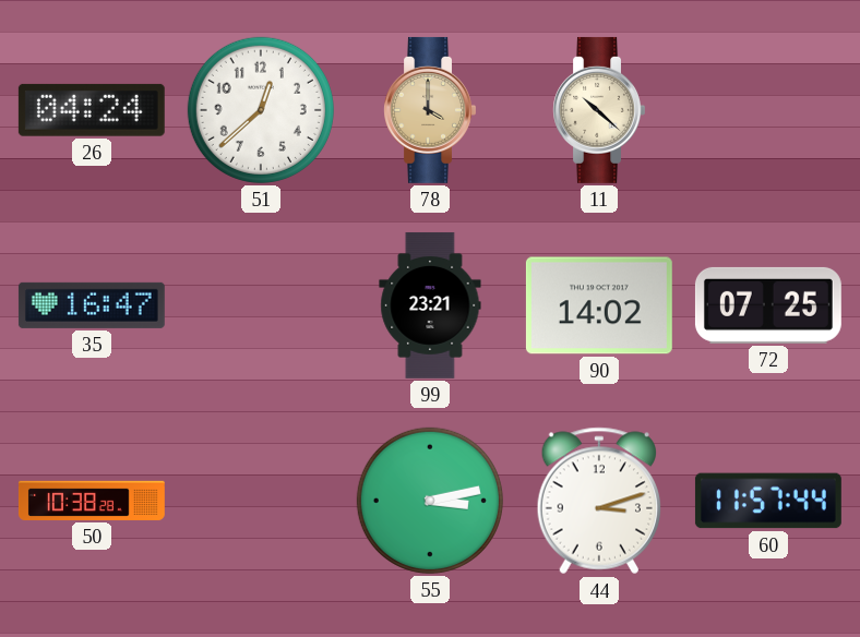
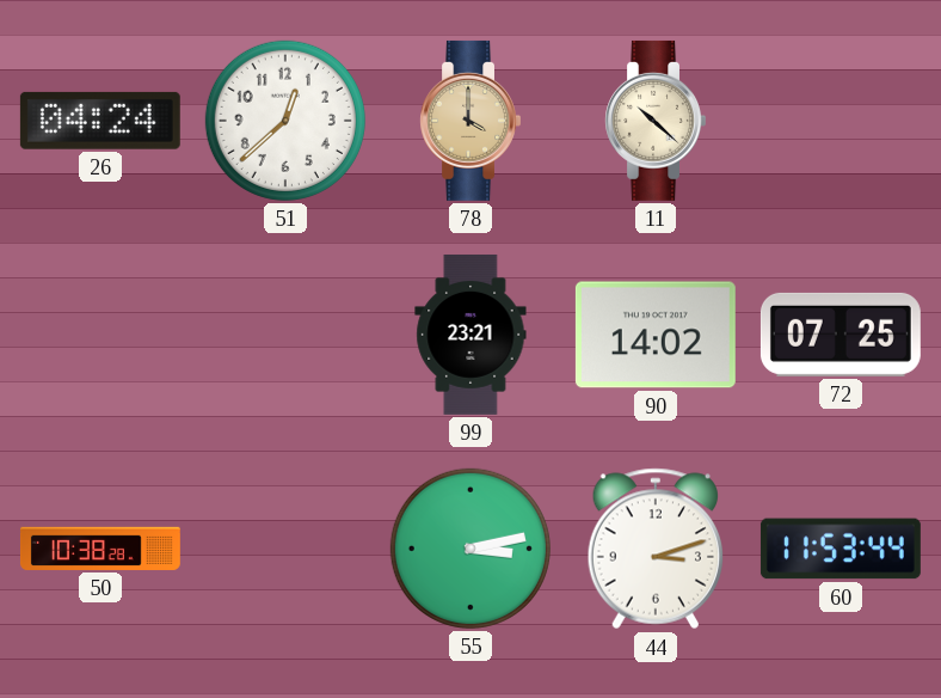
35: 16:47 -> none (92, 305)
60: 11:57 -> 11:53 (841, 549)
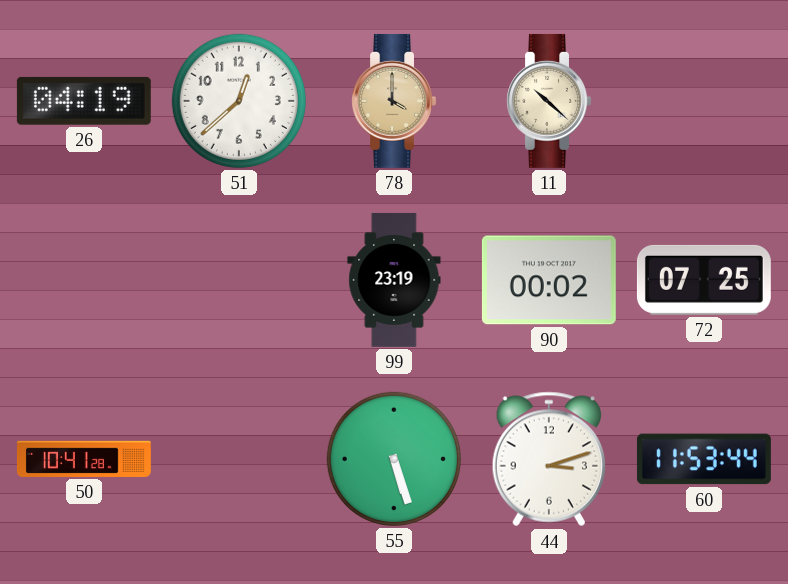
26: 04:24 -> 04:19 (84, 101)
99: 23:21 -> 23:19 (394, 280)
90: 14:02 -> 00:02 (549, 280)
50: 10:38 -> 10:41 (84, 459)
55: 3:13 -> 5:27 (394, 459)
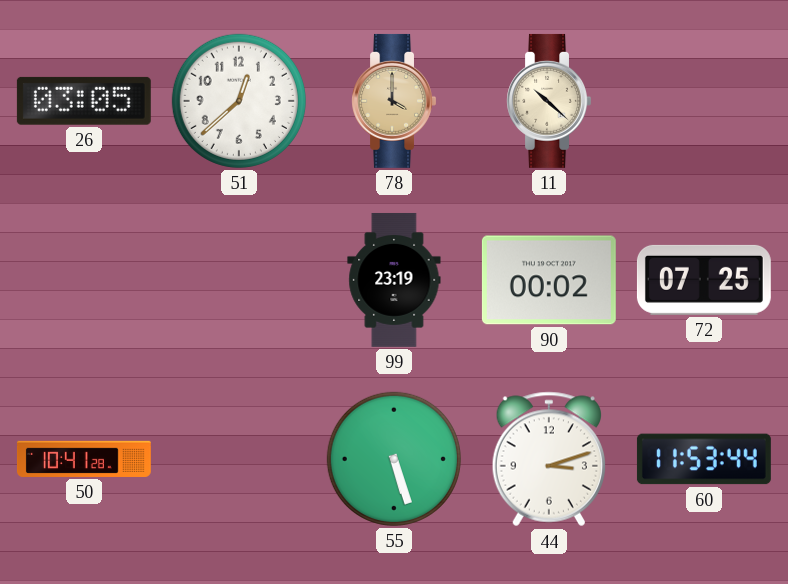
26: 04:19 -> 03:05 (84, 101)
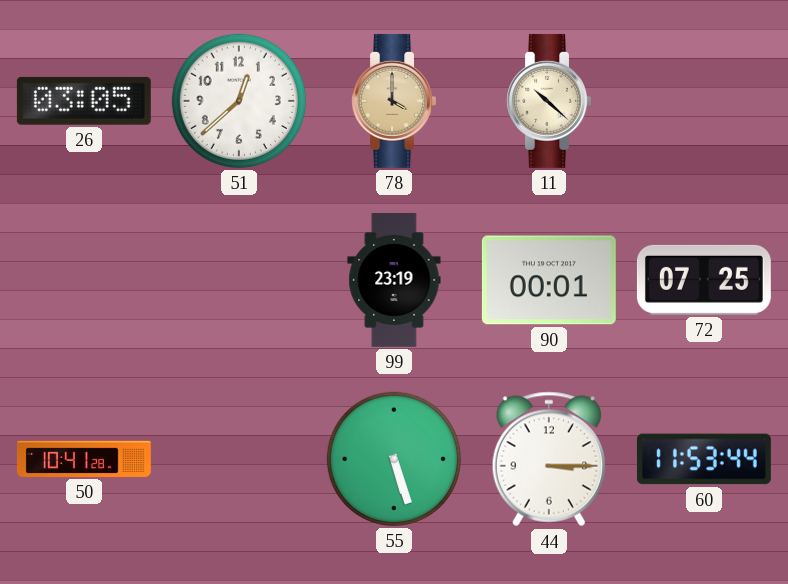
90: 00:02 -> 00:01 (549, 280)
44: 3:12 -> 3:15 (548, 459)
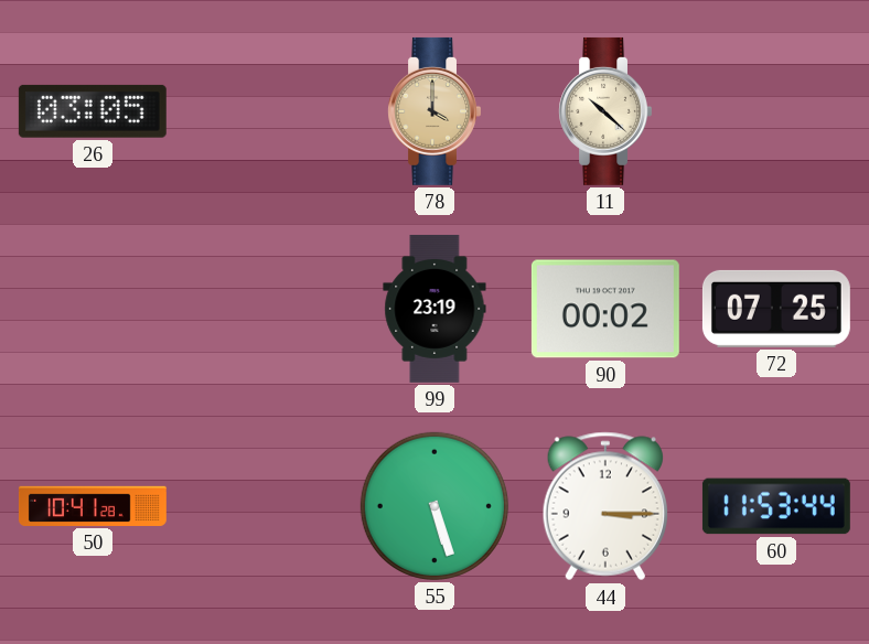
51: 12:38 -> none (239, 101)
90: 00:01 -> 00:02 (605, 309)
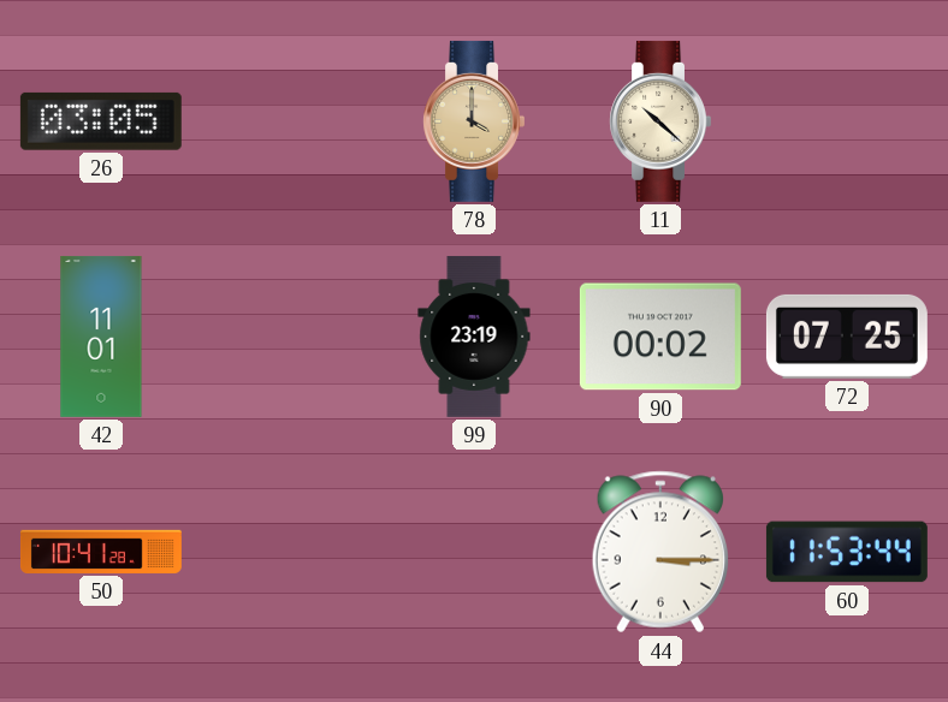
42: none -> 11:01 (101, 337)
55: 5:27 -> none (434, 506)
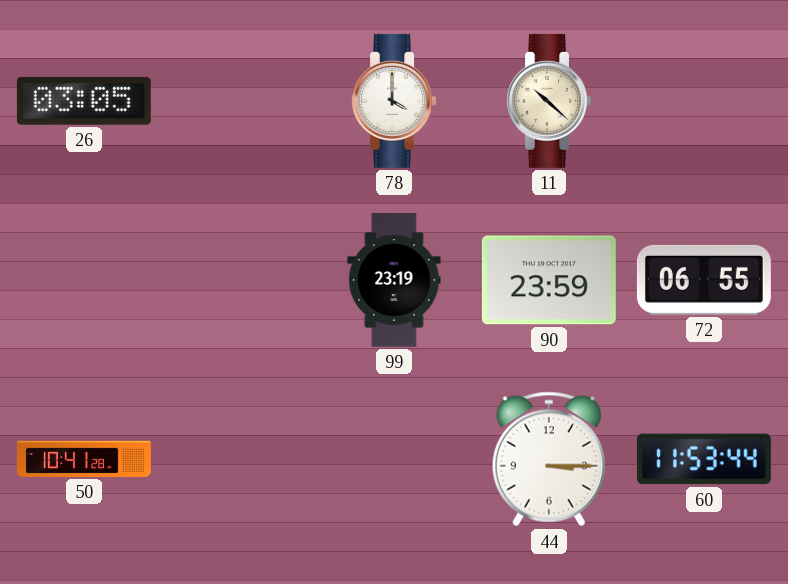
78 dial: champagne -> white (393, 101)
42: 11:01 -> none (101, 337)
90: 00:02 -> 23:59 (549, 280)
72: 07:25 -> 06:55 (704, 280)
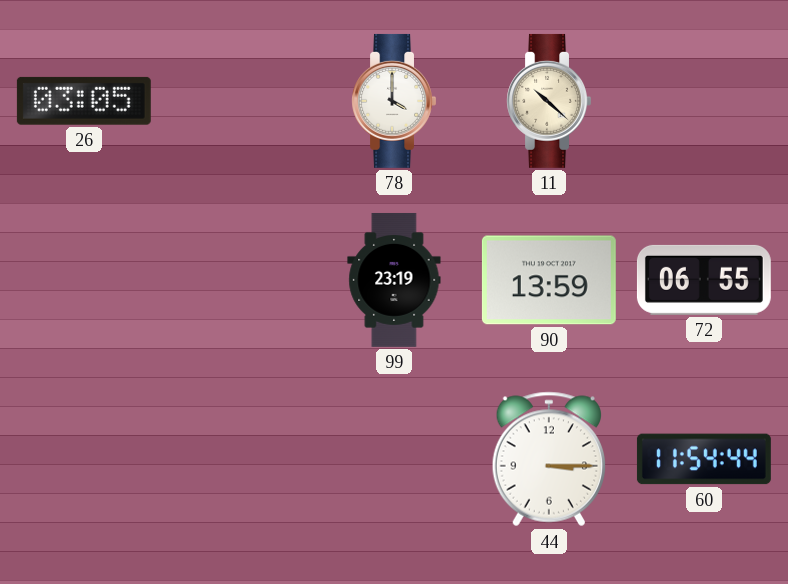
90: 23:59 -> 13:59 (549, 280)
50: 10:41 -> none (84, 459)
60: 11:53 -> 11:54 (704, 459)
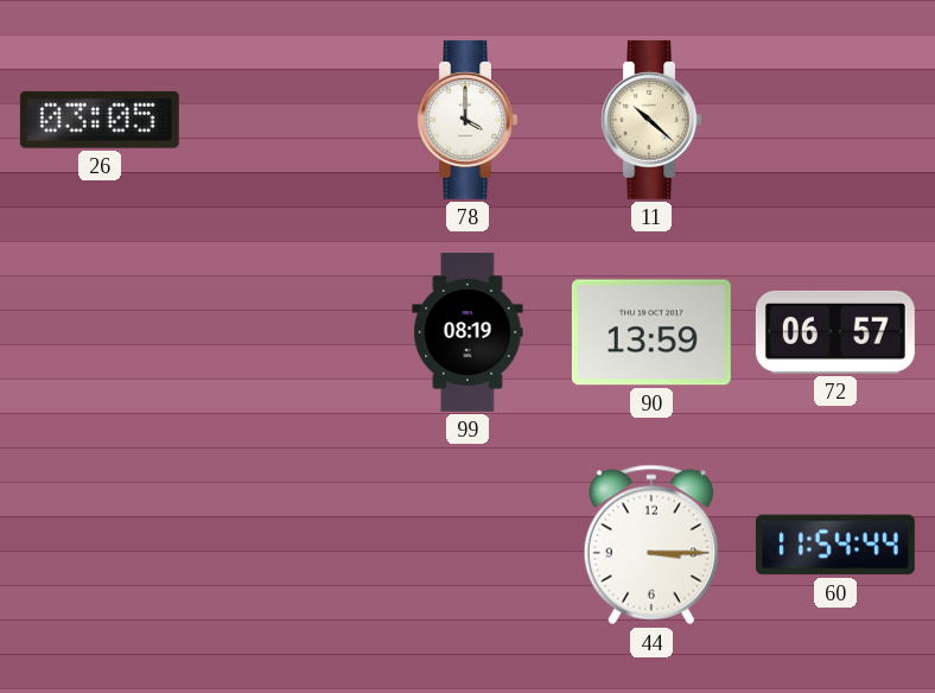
99: 23:19 -> 08:19 (467, 332)
72: 06:55 -> 06:57 (835, 332)
